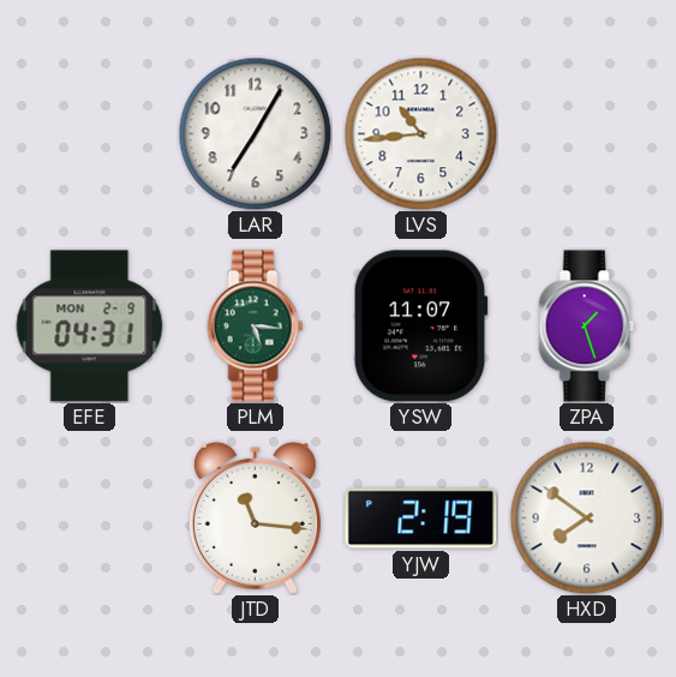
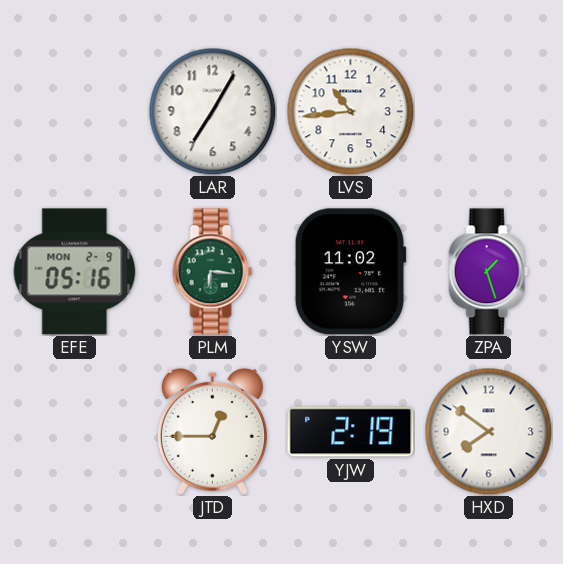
EFE: 04:31 -> 05:16 (75, 272)
PLM: 5:16 -> 6:16 (213, 272)
YSW: 11:07 -> 11:02 (350, 272)
JTD: 11:16 -> 12:45 (212, 431)
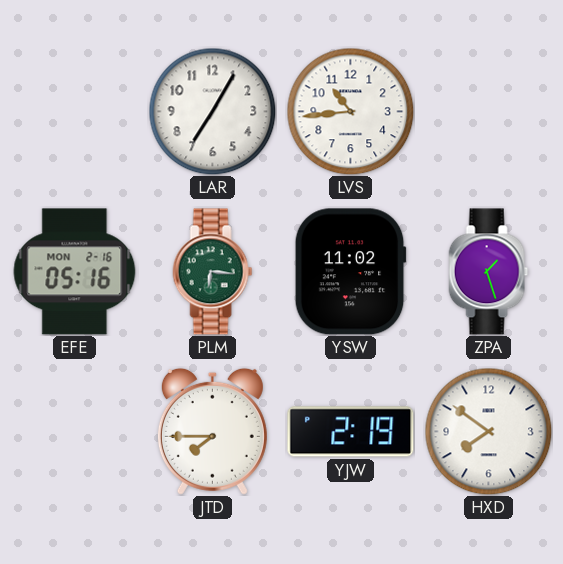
EFE date: MON 2-9 -> MON 2-16 (75, 272)
JTD: 12:45 -> 7:45 (212, 431)
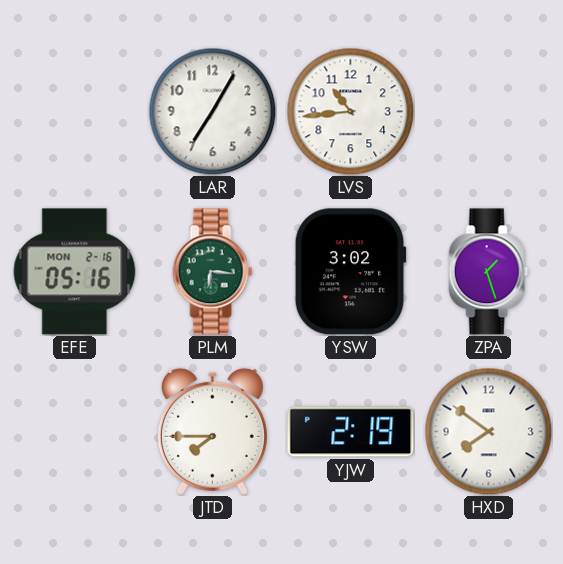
YSW: 11:02 -> 3:02 (350, 272)
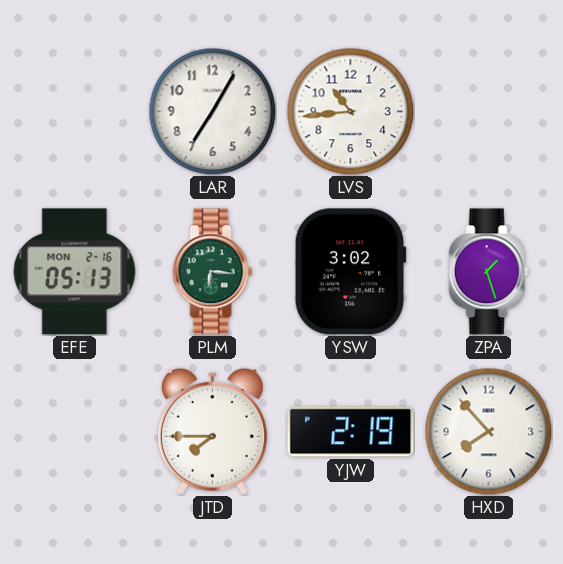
EFE: 05:16 -> 05:13 (75, 272)
HXD: 7:51 -> 7:53 (488, 431)
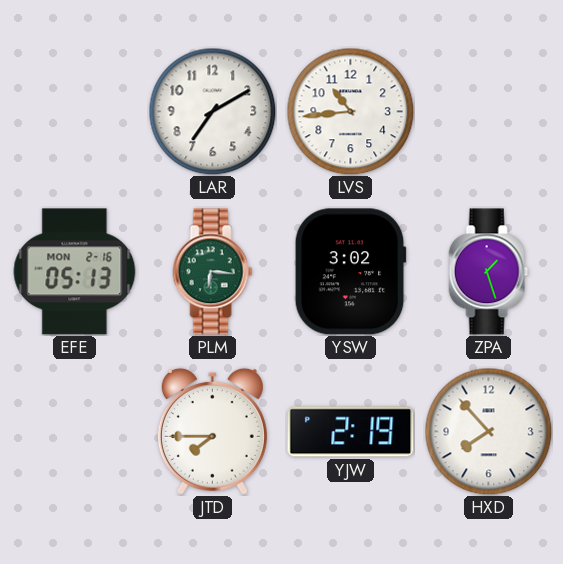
LAR: 7:05 -> 7:10 (212, 111)
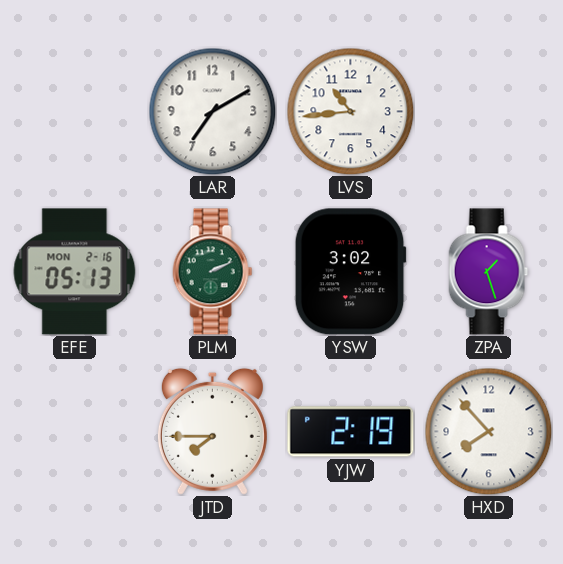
PLM: 6:16 -> 2:11 (213, 272)
